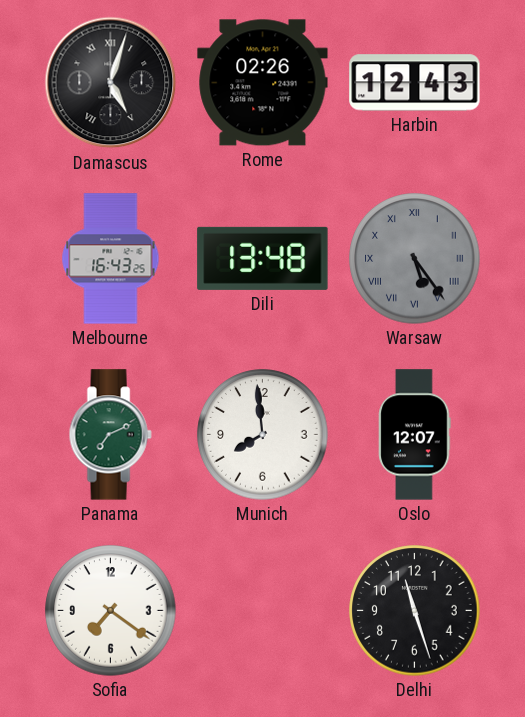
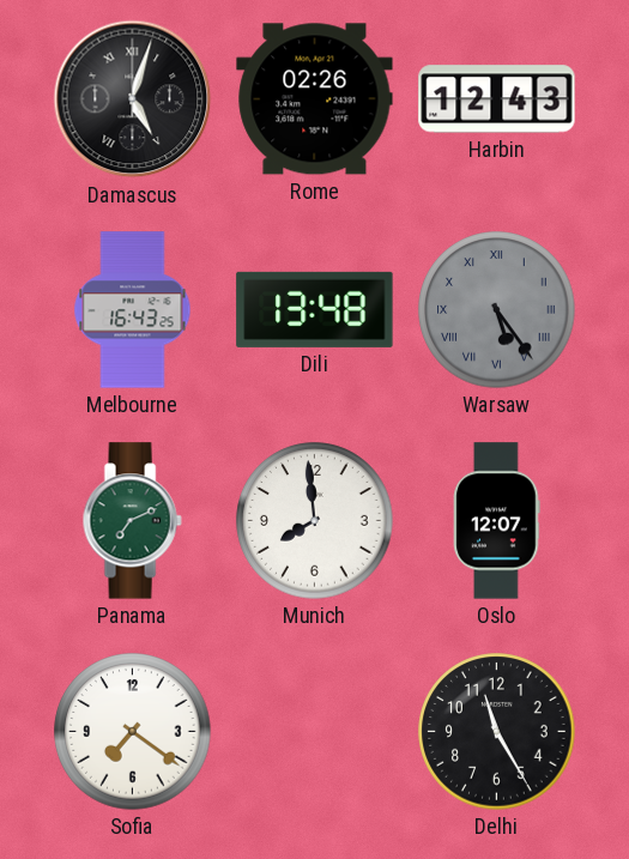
Delhi: 11:27 -> 11:25 (497, 732)
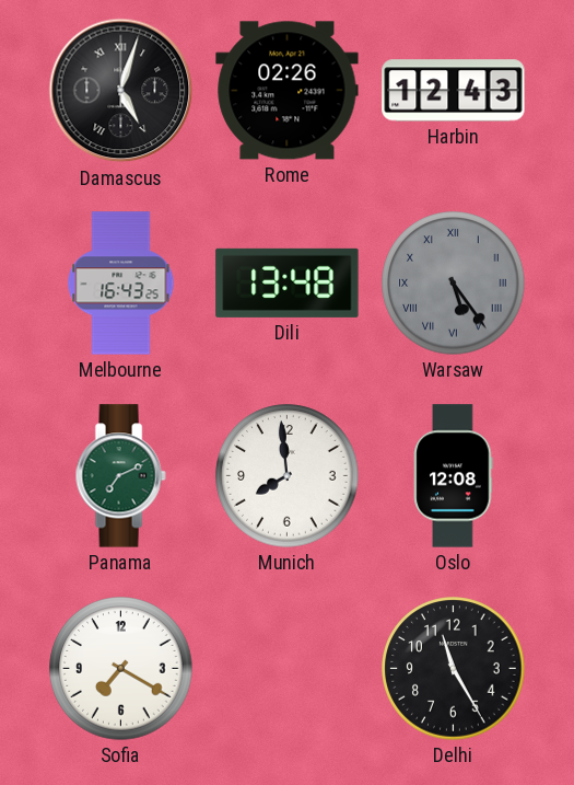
Oslo: 12:07 -> 12:08 (454, 476)
Sofia: 7:21 -> 7:20 (121, 669)
